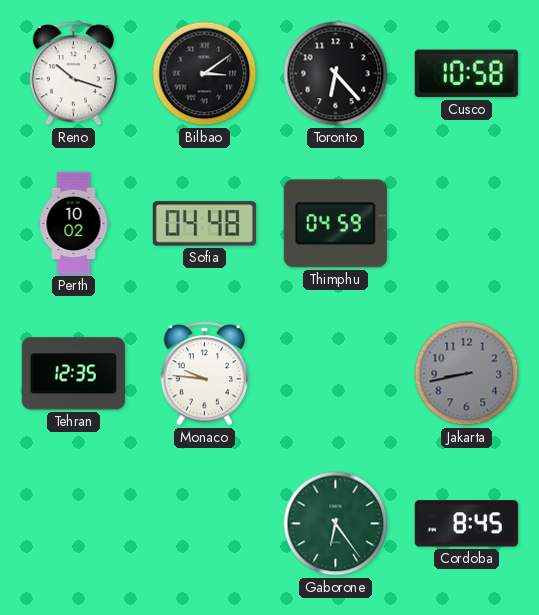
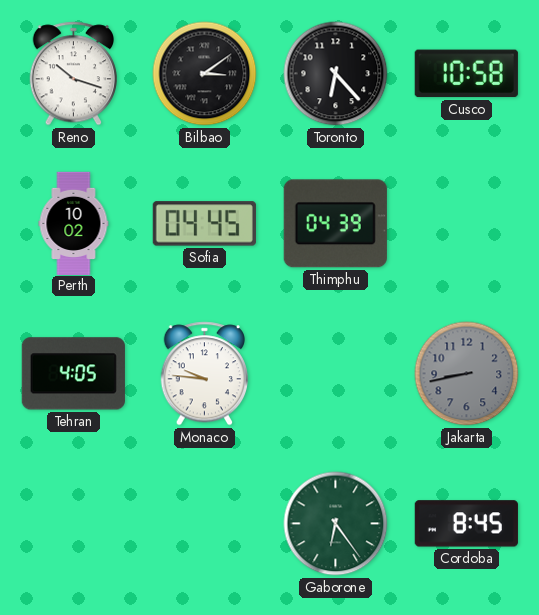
Sofia: 04:48 -> 04:45 (204, 224)
Thimphu: 04:59 -> 04:39 (335, 224)
Tehran: 12:35 -> 4:05 (73, 374)
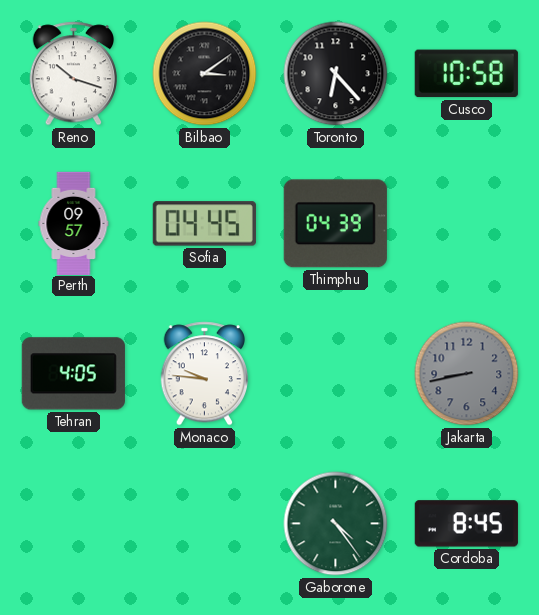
Perth: 10:02 -> 09:57 (74, 223)
Gaborone: 6:24 -> 4:24 (336, 524)
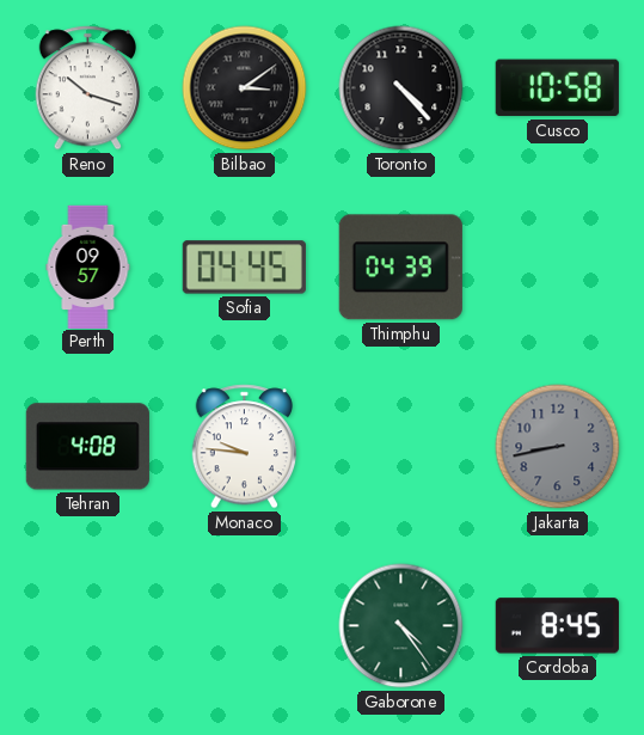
Toronto: 6:23 -> 4:23 (401, 88)
Tehran: 4:05 -> 4:08 (87, 447)
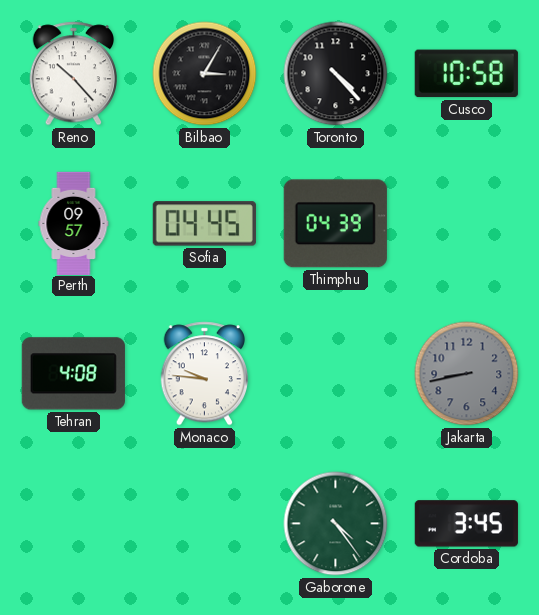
Reno: 10:18 -> 10:23 (74, 74)
Bilbao: 3:09 -> 3:05 (205, 74)
Cordoba: 8:45 -> 3:45 (466, 524)
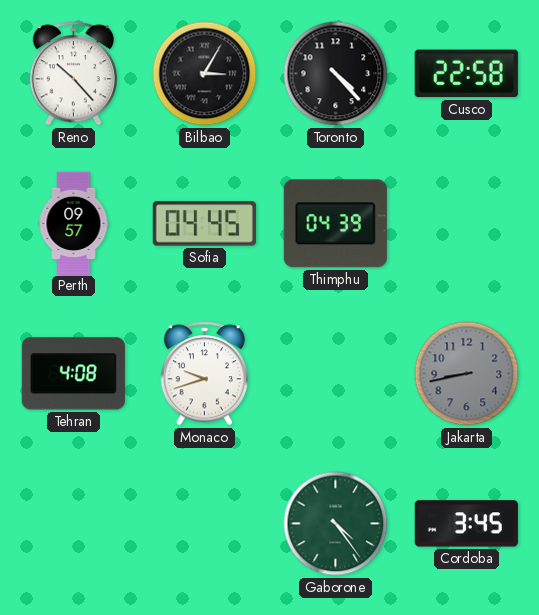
Cusco: 10:58 -> 22:58 (466, 74)
Monaco: 9:46 -> 9:42 (205, 374)
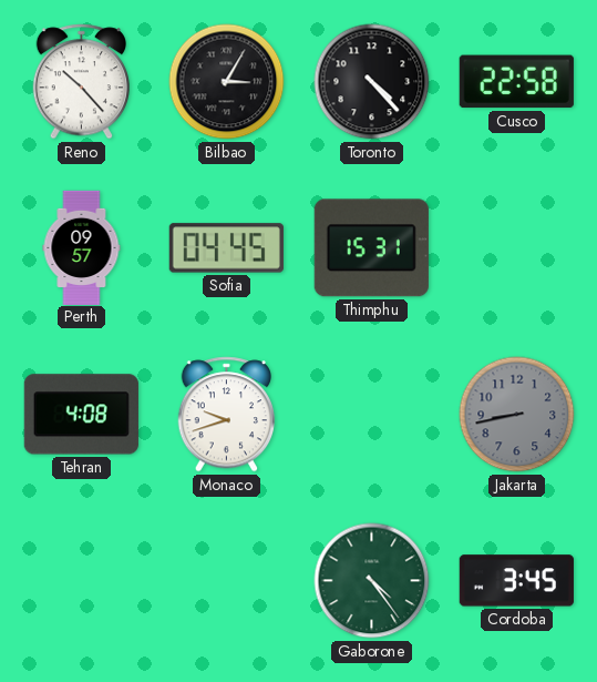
Thimphu: 04:39 -> 15:31 (371, 248)
